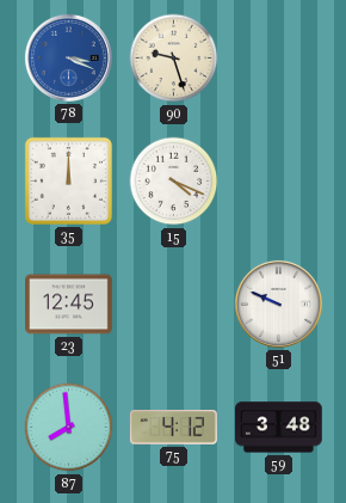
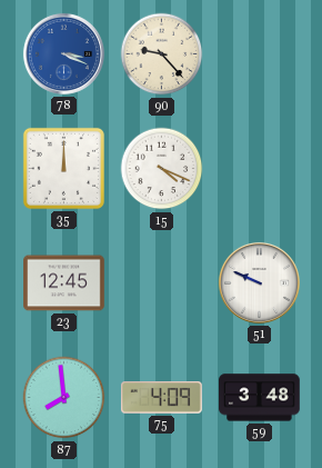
90: 9:27 -> 9:23 (162, 54)
75: 4:12 -> 4:09 (161, 398)
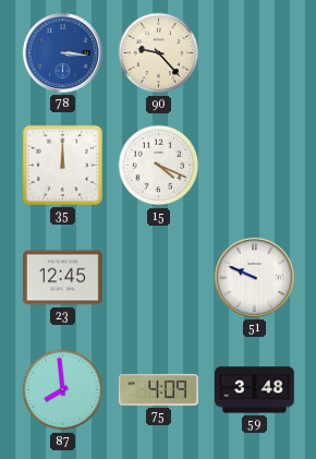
78: 3:19 -> 3:16 (62, 52)
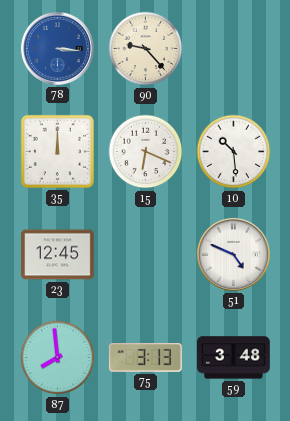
15: 4:19 -> 6:19 (146, 152)
10: none -> 10:29 (234, 152)
51: 9:49 -> 4:49 (233, 254)
75: 4:09 -> 3:13 (145, 358)
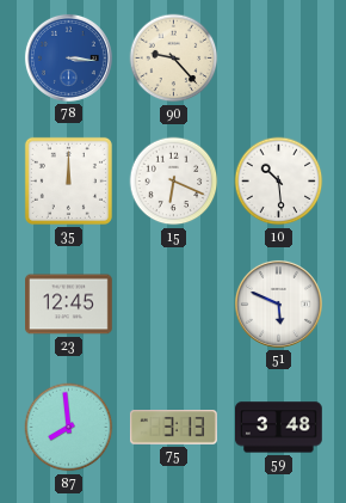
51: 4:49 -> 5:49 (278, 303)
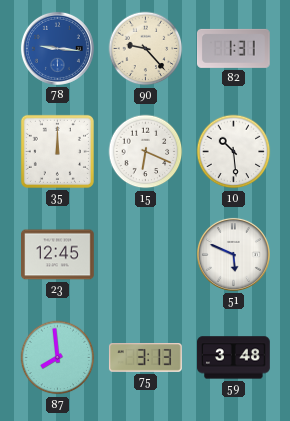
78: 3:16 -> 9:16 (57, 48)
82: none -> 1:31 (233, 48)
